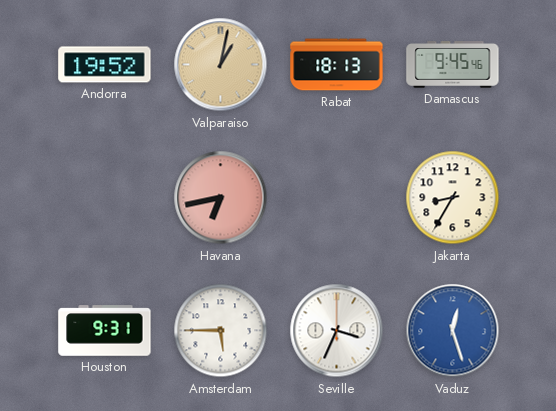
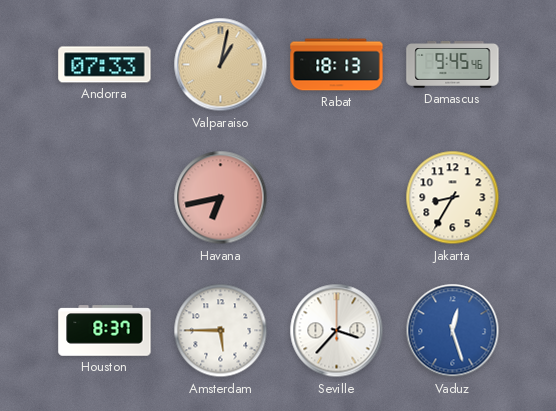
Andorra: 19:52 -> 07:33 (105, 65)
Houston: 9:31 -> 8:37 (105, 331)
Seville: 3:34 -> 3:37 (337, 331)
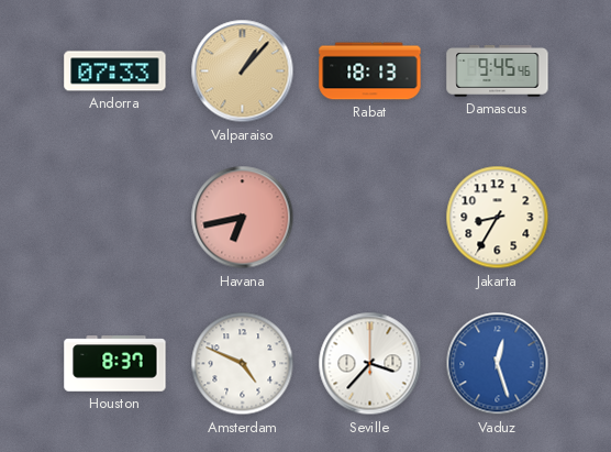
Valparaiso: 1:02 -> 1:07 (243, 71)
Amsterdam: 5:45 -> 4:49 (243, 364)
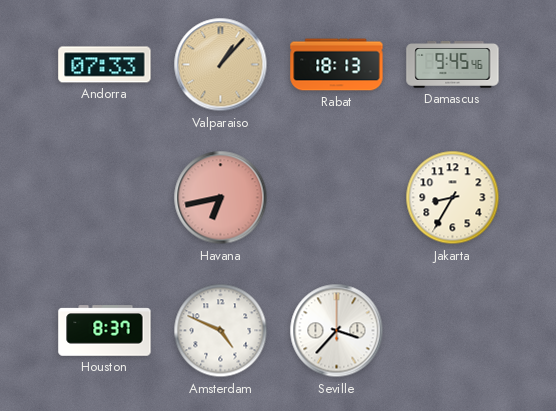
Vaduz: 12:27 -> none (498, 364)
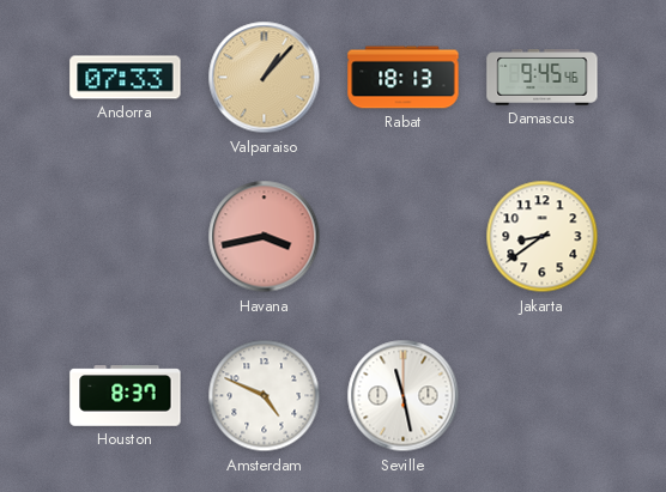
Havana: 6:43 -> 3:43 (265, 237)
Jakarta: 8:35 -> 8:39 (543, 237)
Seville: 3:37 -> 11:28 (404, 396)
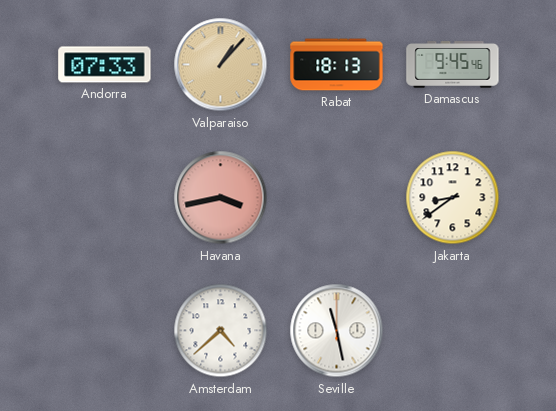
Houston: 8:37 -> none (126, 396)
Amsterdam: 4:49 -> 4:38 (221, 331)
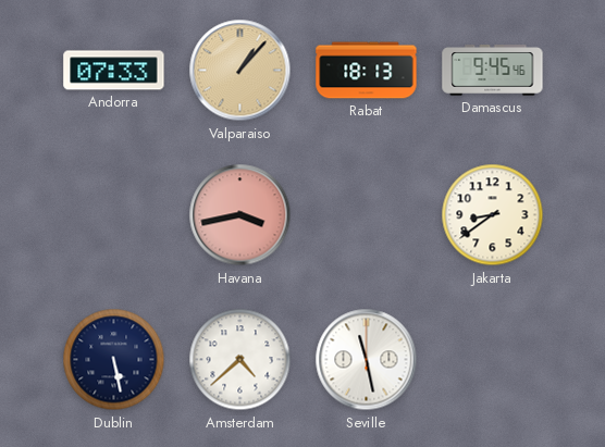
Dublin: none -> 5:28 (114, 360)
